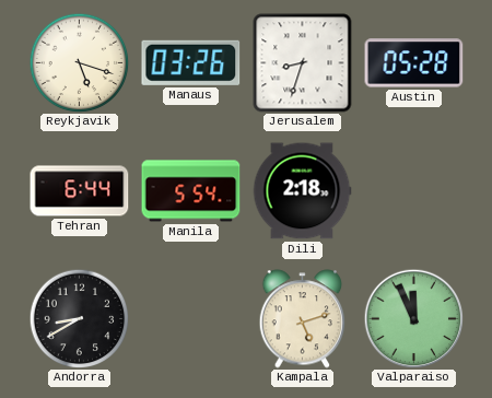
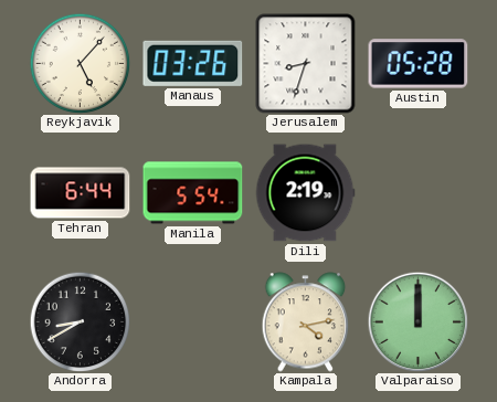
Reykjavik: 5:18 -> 5:07 (80, 63)
Dili: 2:18 -> 2:19 (305, 193)
Kampala: 5:12 -> 4:13 (306, 322)
Valparaiso: 11:56 -> 12:00 (417, 321)
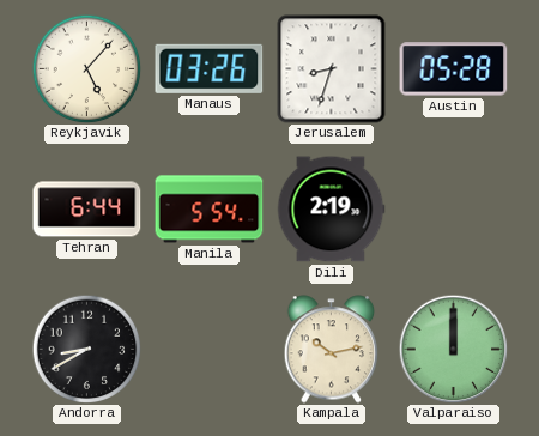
Kampala: 4:13 -> 10:13 (332, 350)
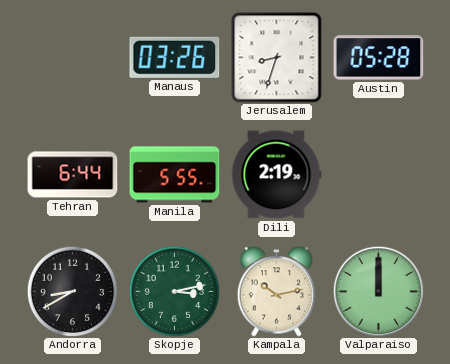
Reykjavik: 5:07 -> none (86, 68)
Manila: 5:54 -> 5:55 (175, 175)
Skopje: none -> 3:13 (174, 291)
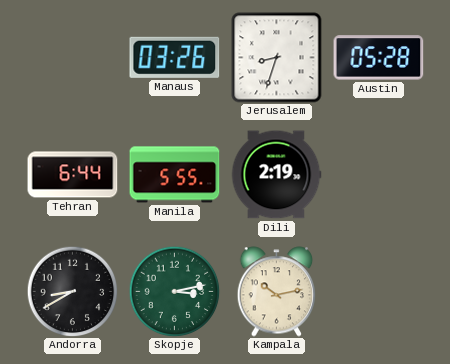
Valparaiso: 12:00 -> none (378, 291)
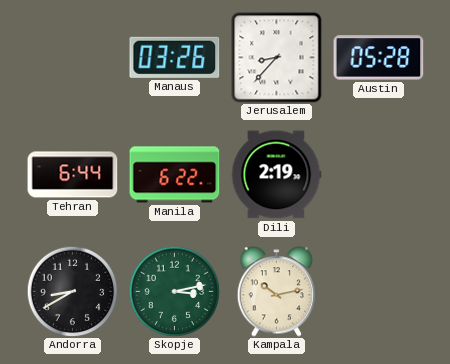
Jerusalem: 8:33 -> 8:37 (277, 58)
Manila: 5:55 -> 6:22 (175, 175)
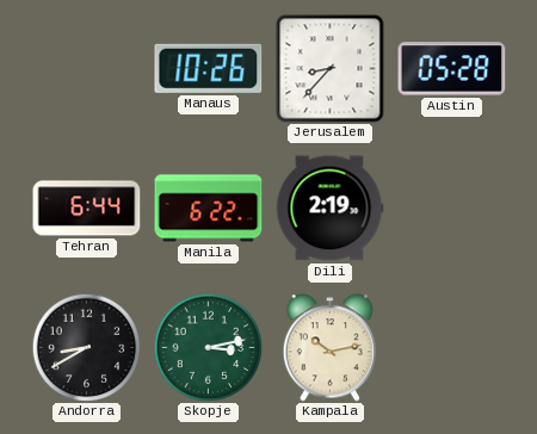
Manaus: 03:26 -> 10:26 (209, 68)
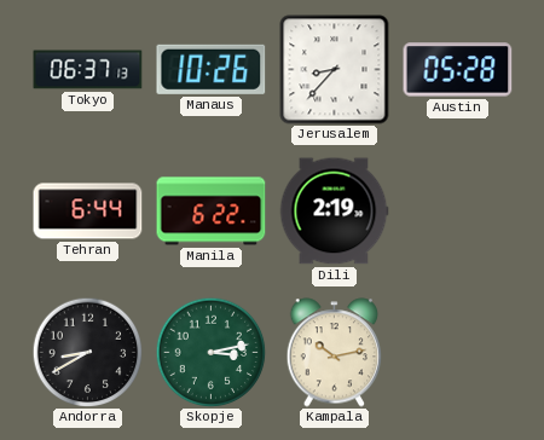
Tokyo: none -> 06:37 (88, 70)
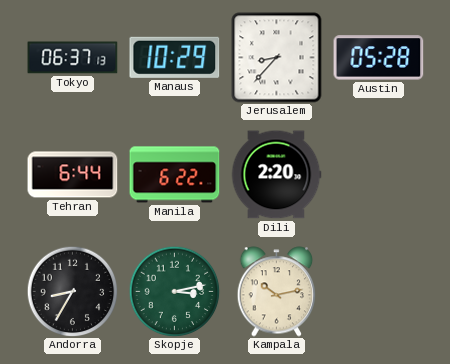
Manaus: 10:26 -> 10:29 (175, 57)
Dili: 2:19 -> 2:20 (276, 175)
Andorra: 8:40 -> 8:35 (72, 291)
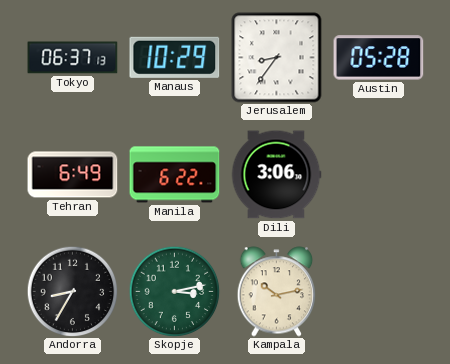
Jerusalem: 8:37 -> 8:36 (277, 58)
Tehran: 6:44 -> 6:49 (73, 175)
Dili: 2:20 -> 3:06 (276, 175)
